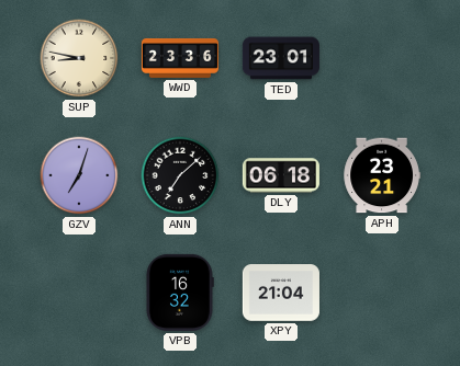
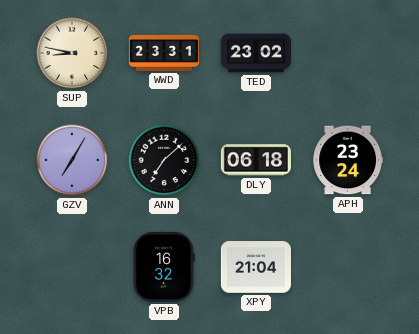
WWD: 23:36 -> 23:31 (164, 53)
TED: 23:01 -> 23:02 (256, 53)
GZV: 7:03 -> 7:05 (72, 160)
APH: 23:21 -> 23:24 (348, 160)
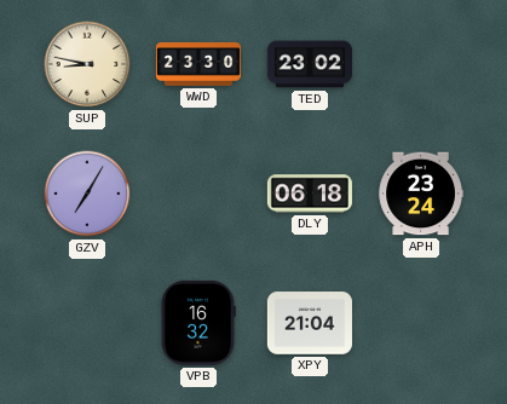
WWD: 23:31 -> 23:30 (198, 64)
ANN: 7:08 -> none (164, 160)
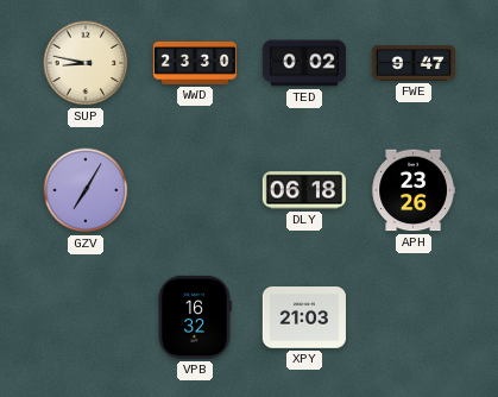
TED: 23:02 -> 0:02 (304, 63)
FWE: none -> 9:47 (414, 63)
APH: 23:24 -> 23:26 (414, 190)
XPY: 21:04 -> 21:03 (304, 317)
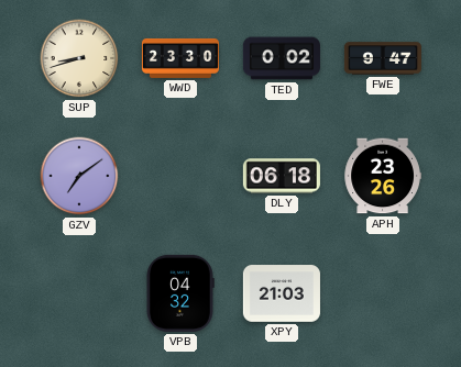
SUP: 8:47 -> 8:42 (79, 58)
GZV: 7:05 -> 7:09 (79, 176)
VPB: 16:32 -> 04:32 (180, 293)
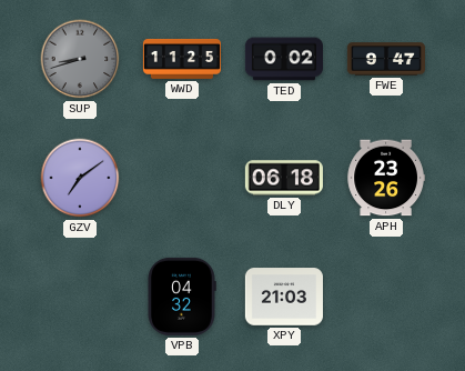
SUP dial: cream -> grey (80, 59)
WWD: 23:30 -> 11:25 (182, 59)
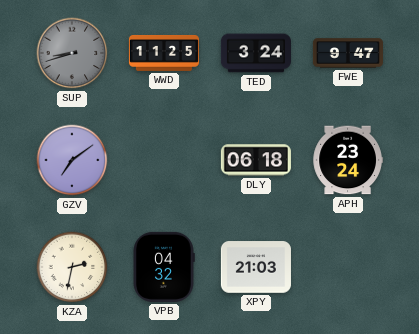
TED: 0:02 -> 3:24 (256, 53)
APH: 23:26 -> 23:24 (348, 160)
KZA: none -> 2:32 (72, 267)
